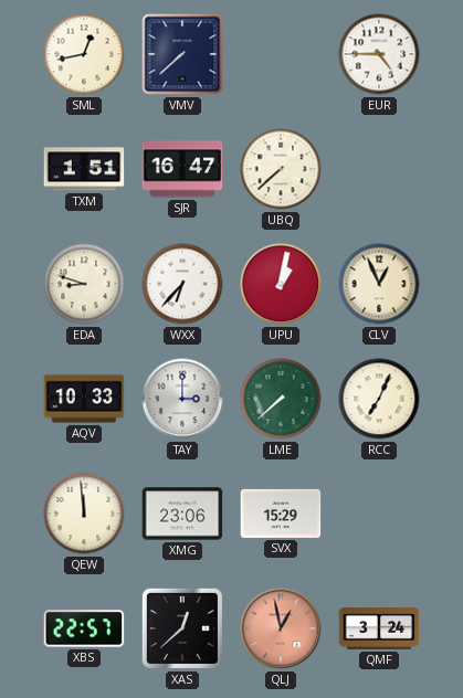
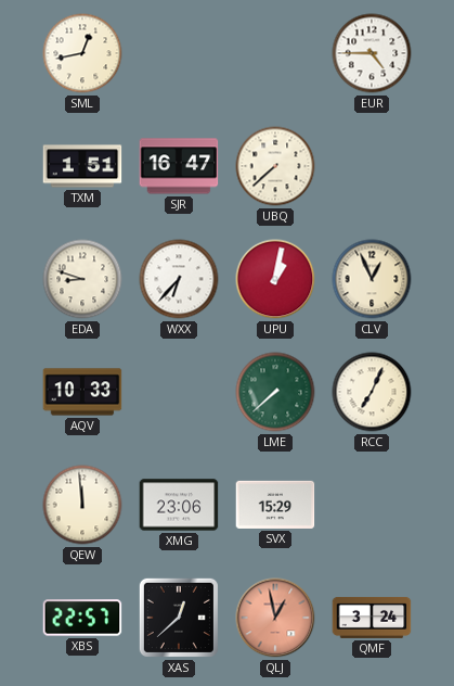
VMV: 7:38 -> none (182, 54)
TAY: 3:00 -> none (182, 399)
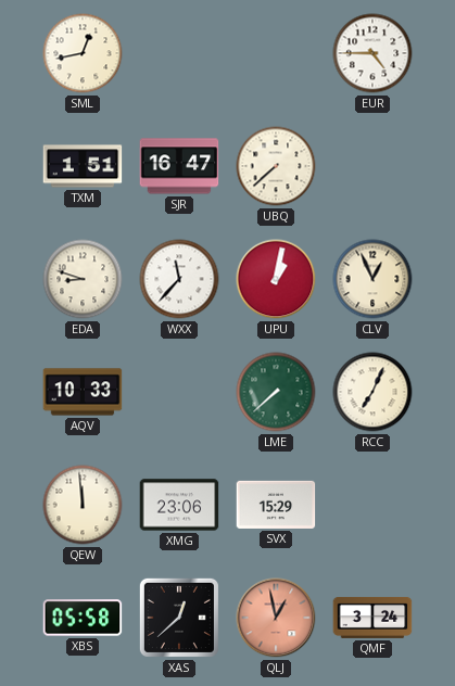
WXX: 6:37 -> 11:37 (179, 279)
XBS: 22:57 -> 05:58 (83, 618)
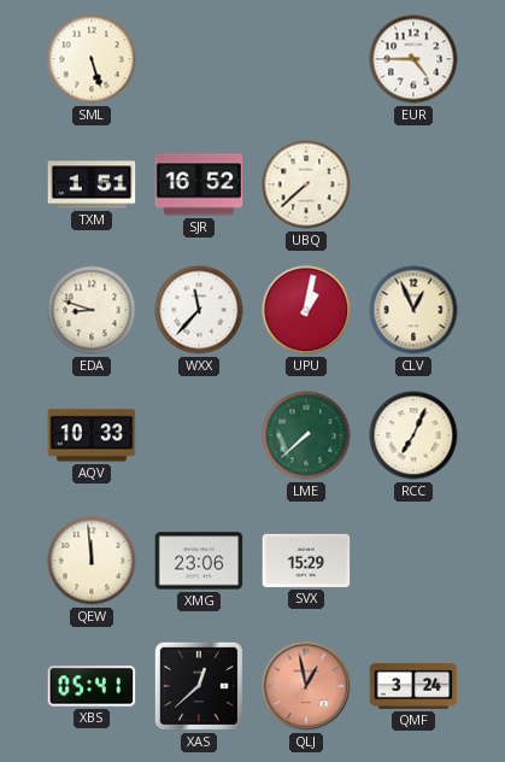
SML: 12:43 -> 5:27 (92, 59)
SJR: 16:47 -> 16:52 (199, 184)
XBS: 05:58 -> 05:41 (92, 686)
